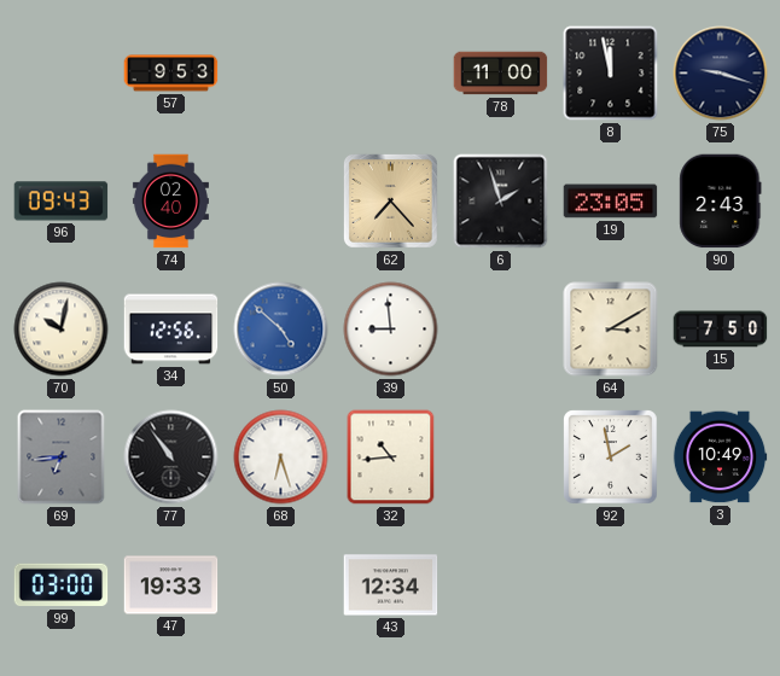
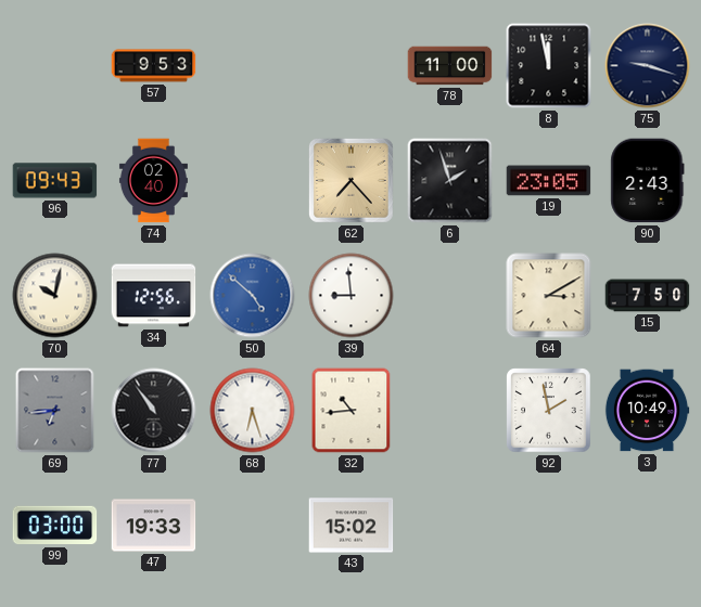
43: 12:34 -> 15:02 (352, 526)
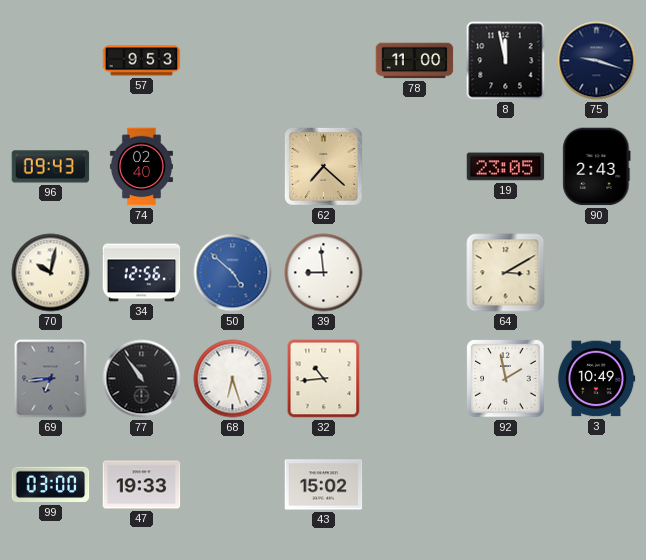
62: 7:23 -> 7:22 (324, 167)
6: 1:57 -> none (450, 181)
15: 7:50 -> none (648, 296)
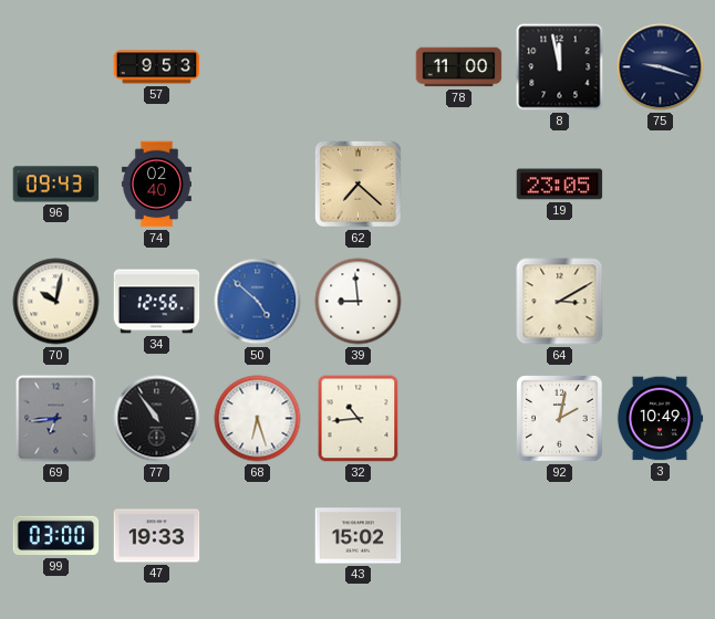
90: 2:43 -> none (597, 167)
92: 1:58 -> 2:02 (560, 419)
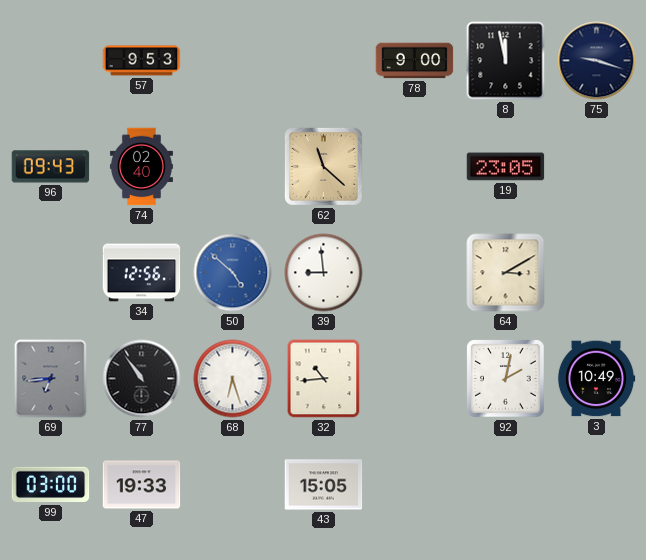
78: 11:00 -> 9:00 (415, 61)
62: 7:22 -> 11:22 (324, 167)
70: 10:02 -> none (56, 302)
43: 15:02 -> 15:05 (324, 485)
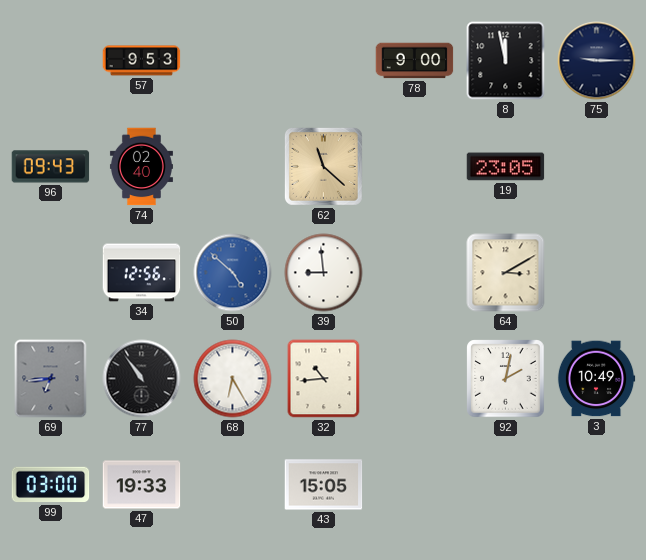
75: 9:18 -> 9:15 (597, 61)
68: 6:27 -> 6:25 (233, 379)
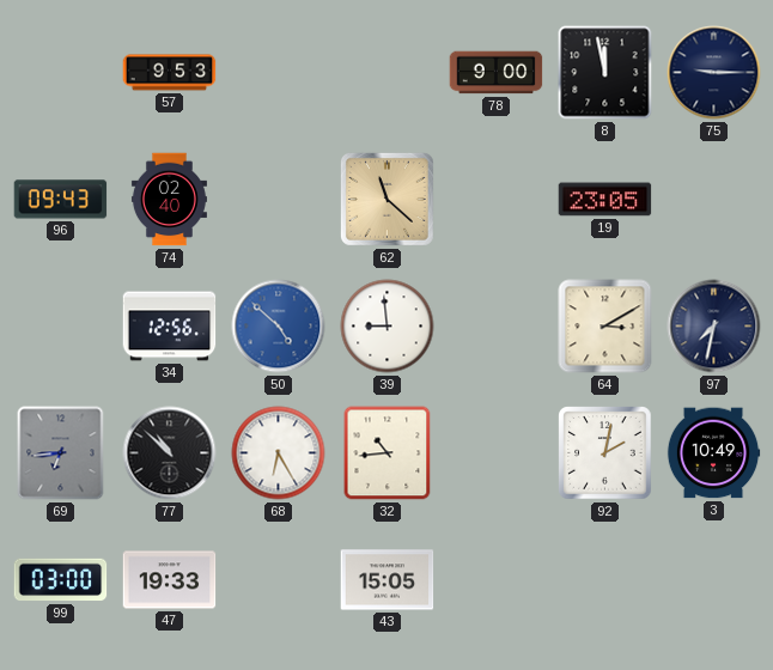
97: none -> 7:32 (714, 327)
77: 10:54 -> 10:52 (170, 453)
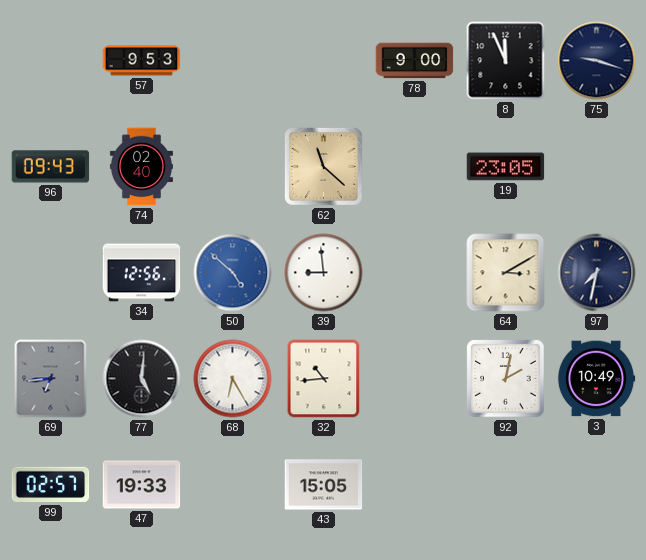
8: 11:58 -> 11:56 (506, 61)
75: 9:15 -> 9:18 (597, 61)
77: 10:52 -> 5:01 (142, 379)
99: 03:00 -> 02:57 (51, 485)
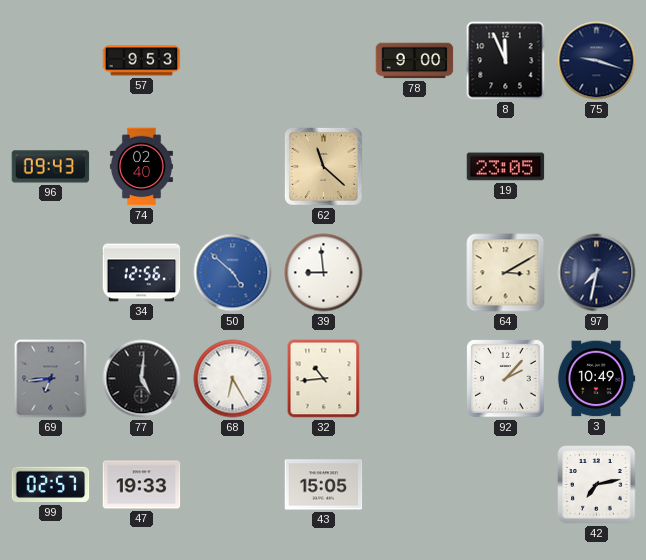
92: 2:02 -> 2:07 (506, 379)
42: none -> 7:13 (597, 485)
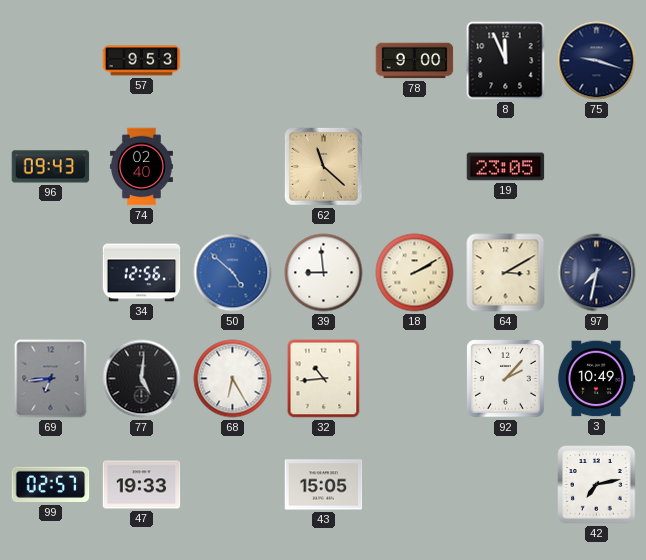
18: none -> 2:10 (415, 273)
